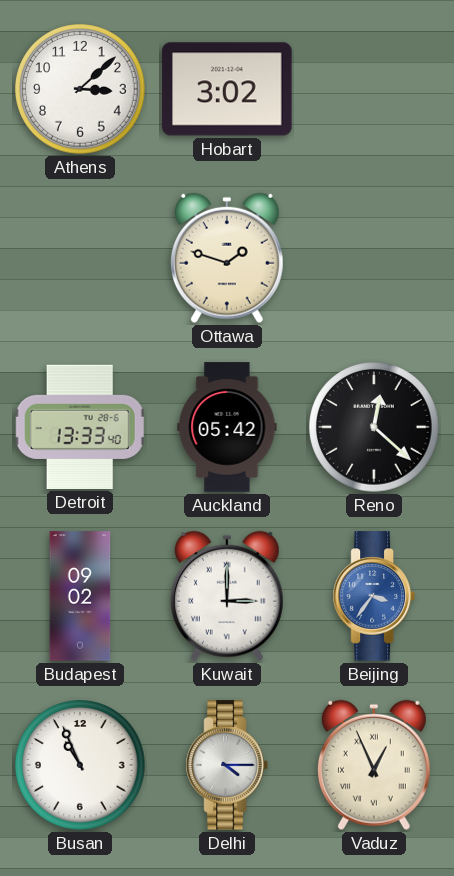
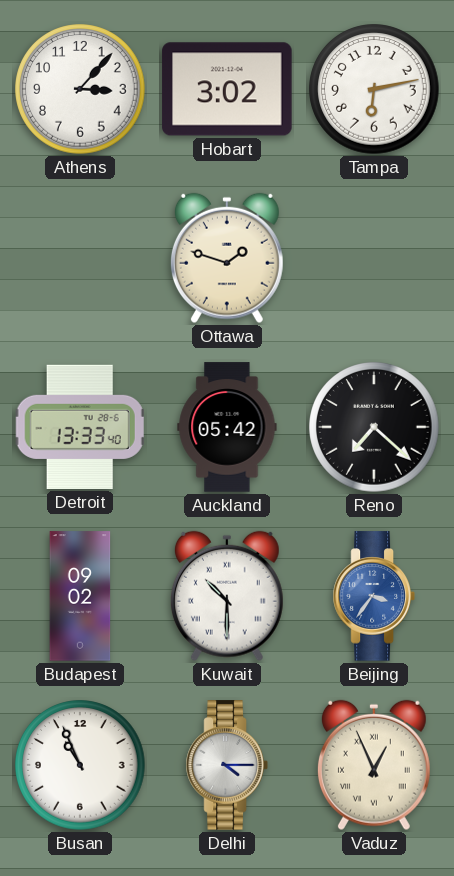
Athens: 3:08 -> 3:07 (80, 89)
Tampa: none -> 6:13 (374, 89)
Reno: 12:22 -> 7:22 (374, 427)
Kuwait: 3:00 -> 10:30 (227, 596)
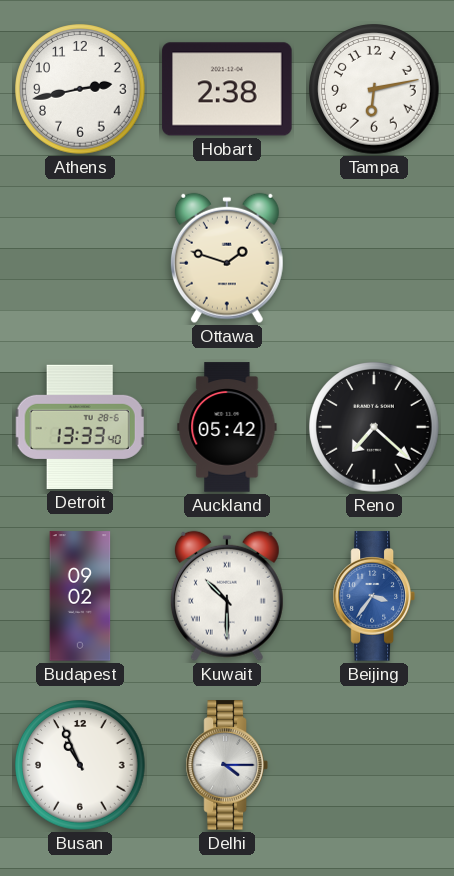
Athens: 3:07 -> 2:43 (80, 89)
Hobart: 3:02 -> 2:38 (227, 89)
Vaduz: 12:56 -> none (374, 765)
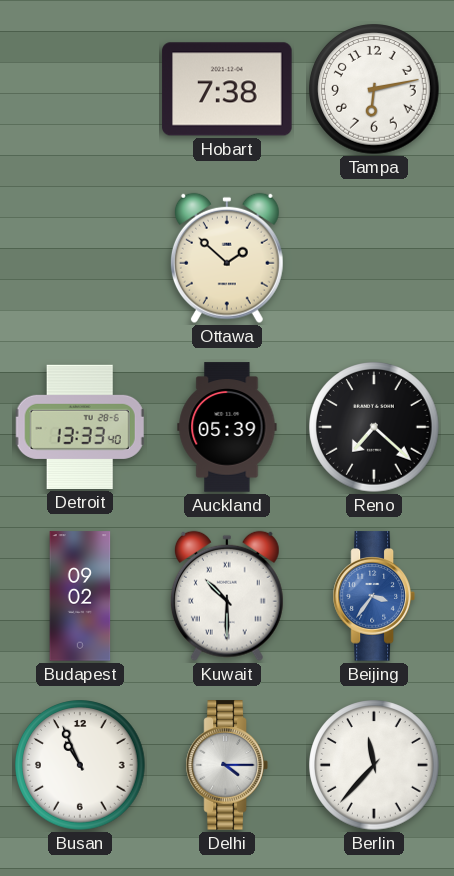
Athens: 2:43 -> none (80, 89)
Hobart: 2:38 -> 7:38 (227, 89)
Ottawa: 1:48 -> 1:52 (227, 258)
Auckland: 05:42 -> 05:39 (227, 427)
Berlin: none -> 11:37 (374, 765)
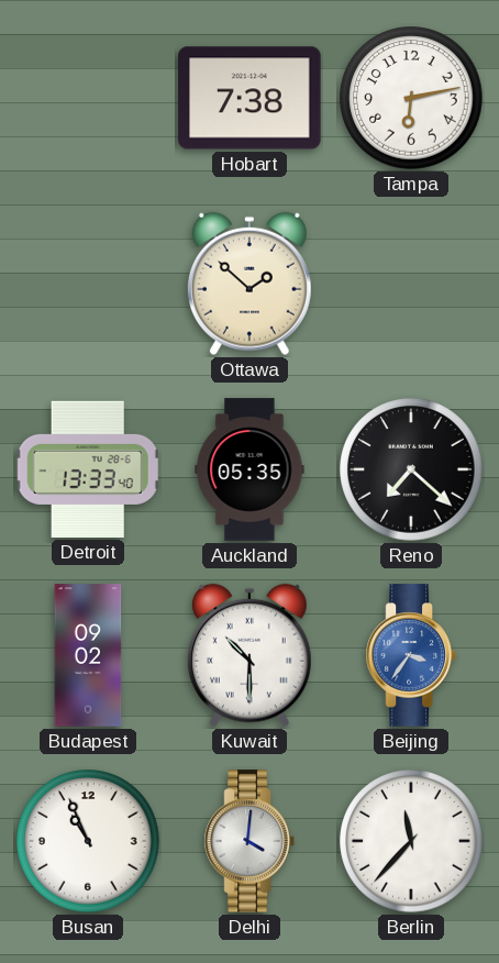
Auckland: 05:39 -> 05:35 (249, 469)
Delhi: 4:15 -> 4:01 (249, 841)
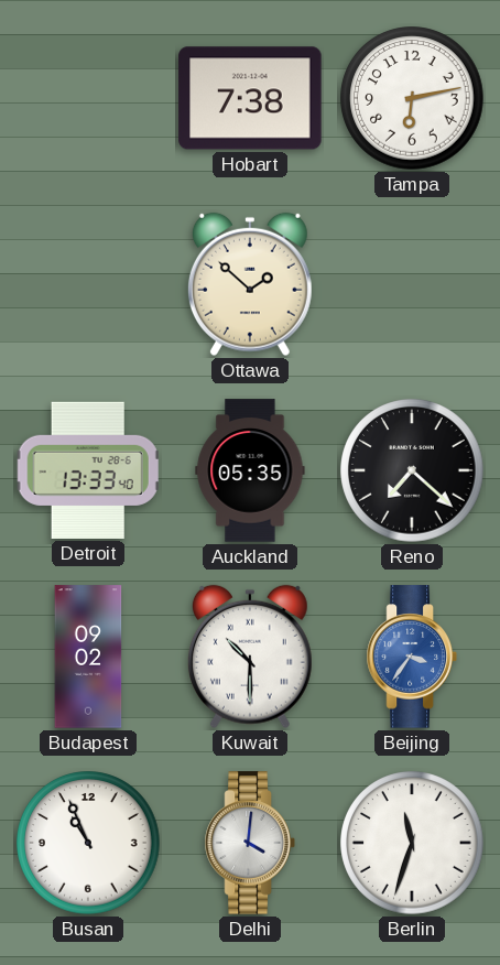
Berlin: 11:37 -> 11:33 (412, 843)
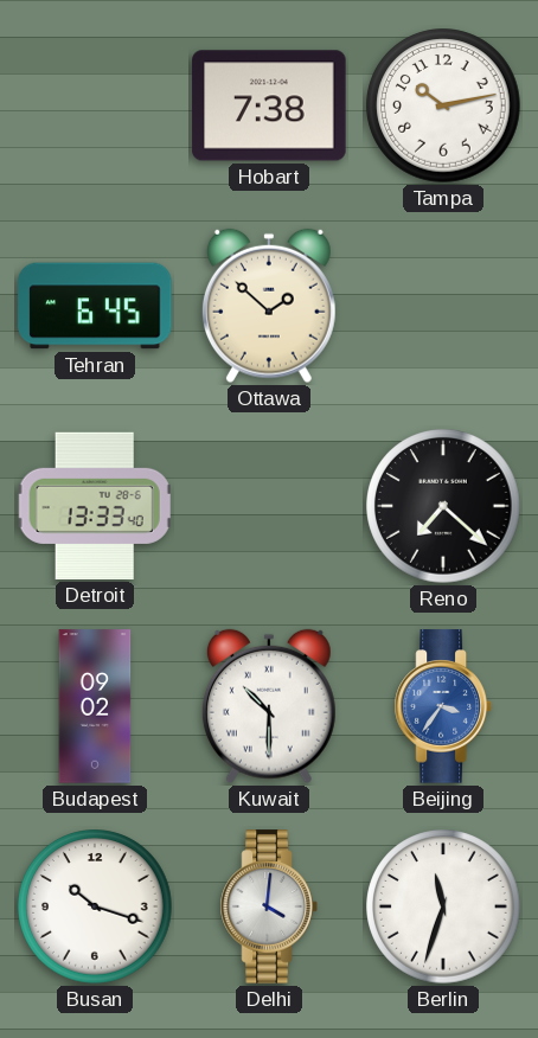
Tampa: 6:13 -> 10:13 (443, 105)
Tehran: none -> 6:45 (95, 306)
Auckland: 05:35 -> none (250, 470)
Busan: 10:56 -> 10:18 (95, 906)
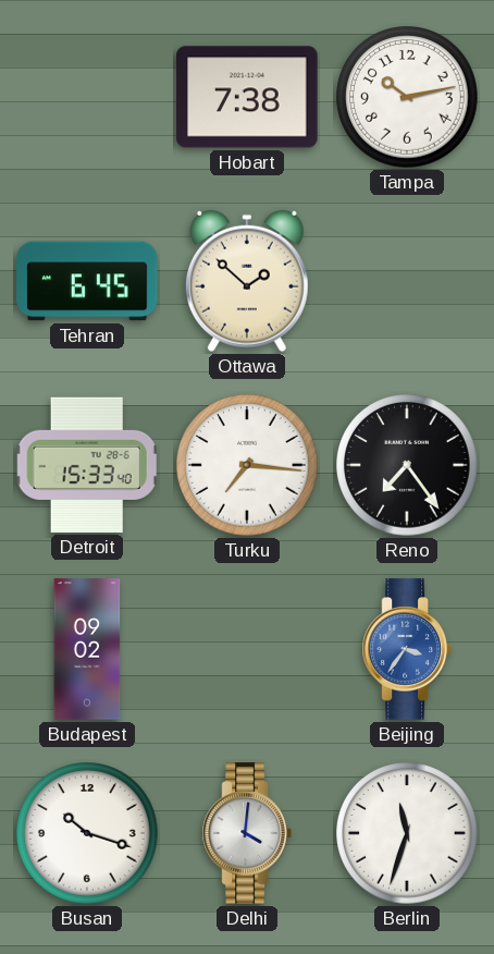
Detroit: 13:33 -> 15:33 (87, 465)
Turku: none -> 7:16 (247, 465)
Reno: 7:22 -> 7:24 (407, 465)
Kuwait: 10:30 -> none (269, 706)
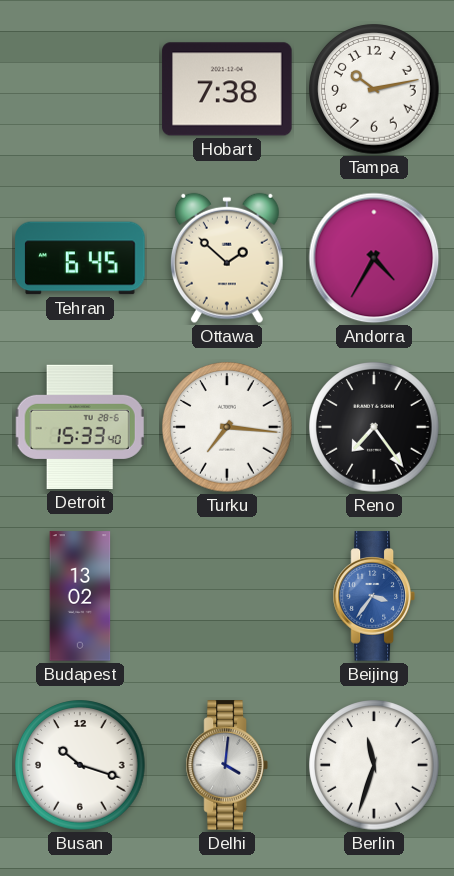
Andorra: none -> 4:35 (374, 258)
Budapest: 09:02 -> 13:02 (80, 596)
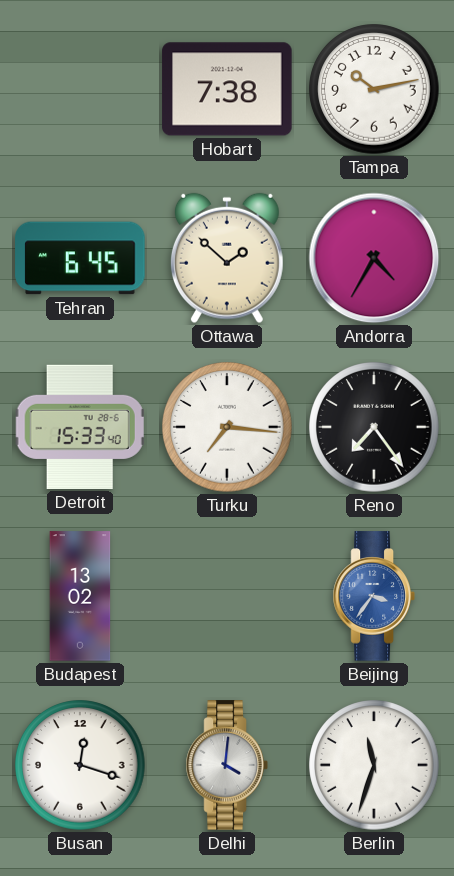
Busan: 10:18 -> 12:18 (80, 765)
